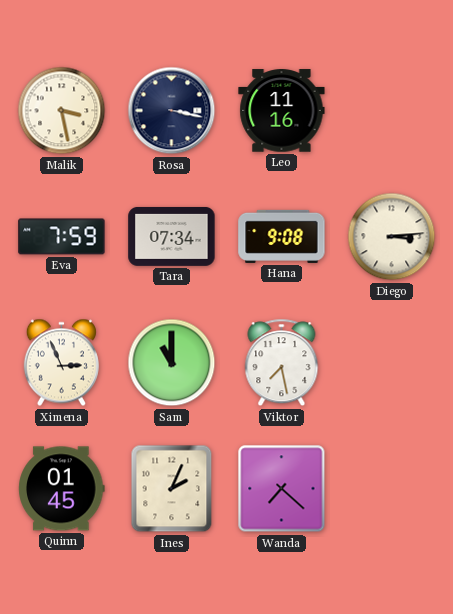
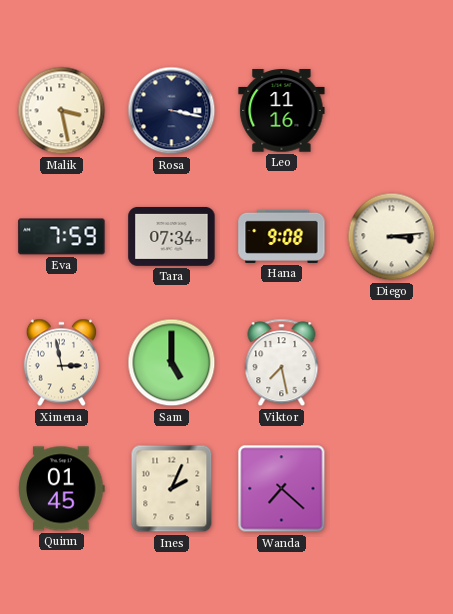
Ximena: 2:56 -> 2:58 (61, 363)
Sam: 11:00 -> 5:00 (172, 363)
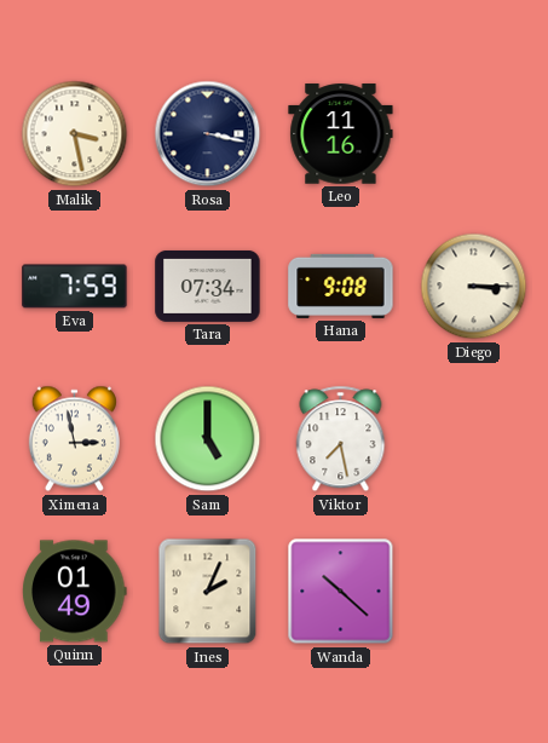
Diego: 3:14 -> 3:15 (474, 287)
Quinn: 01:45 -> 01:49 (75, 592)
Wanda: 7:22 -> 10:22 (341, 592)
